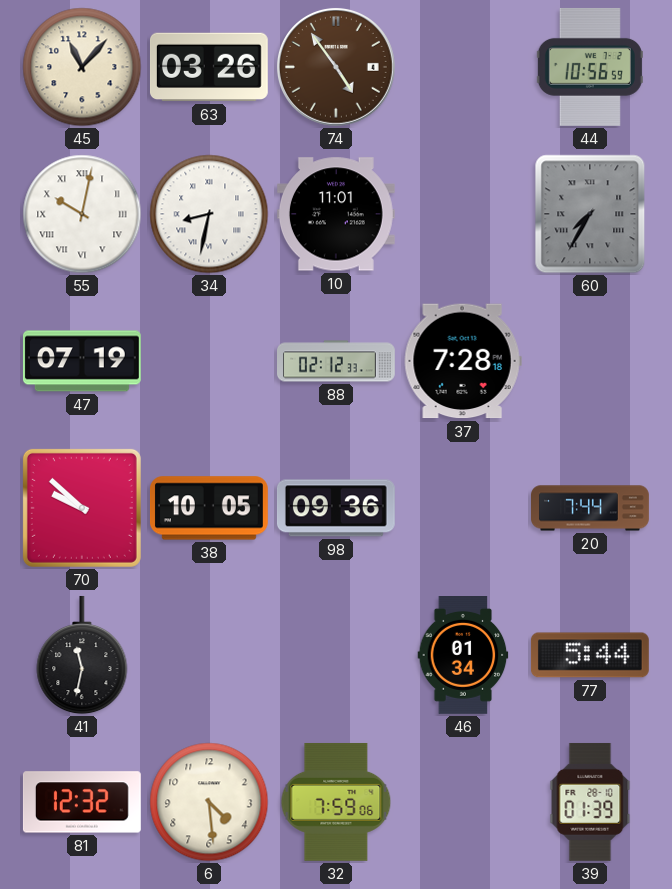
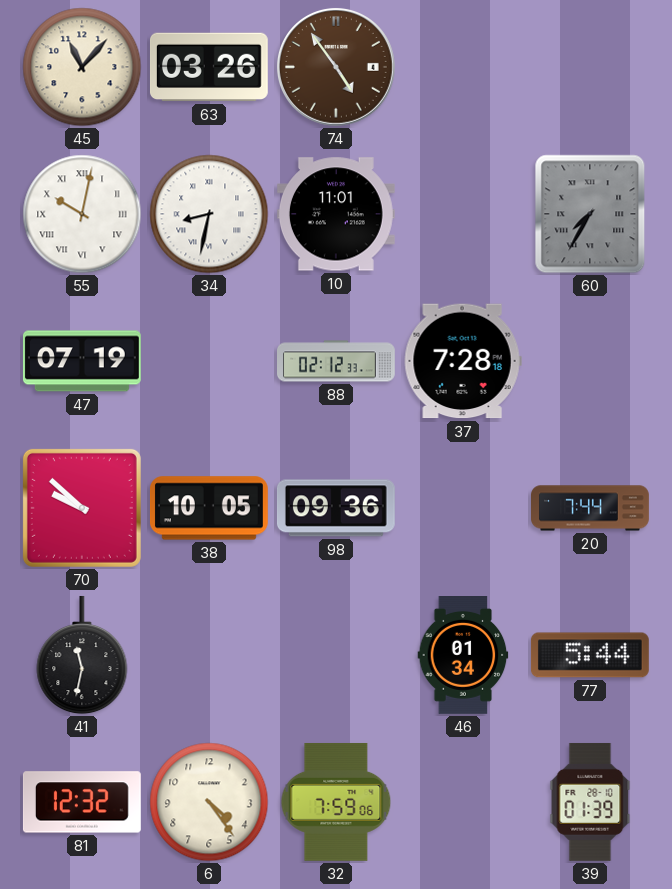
44: 10:56 -> none (590, 67)
6: 4:29 -> 4:24 (209, 802)
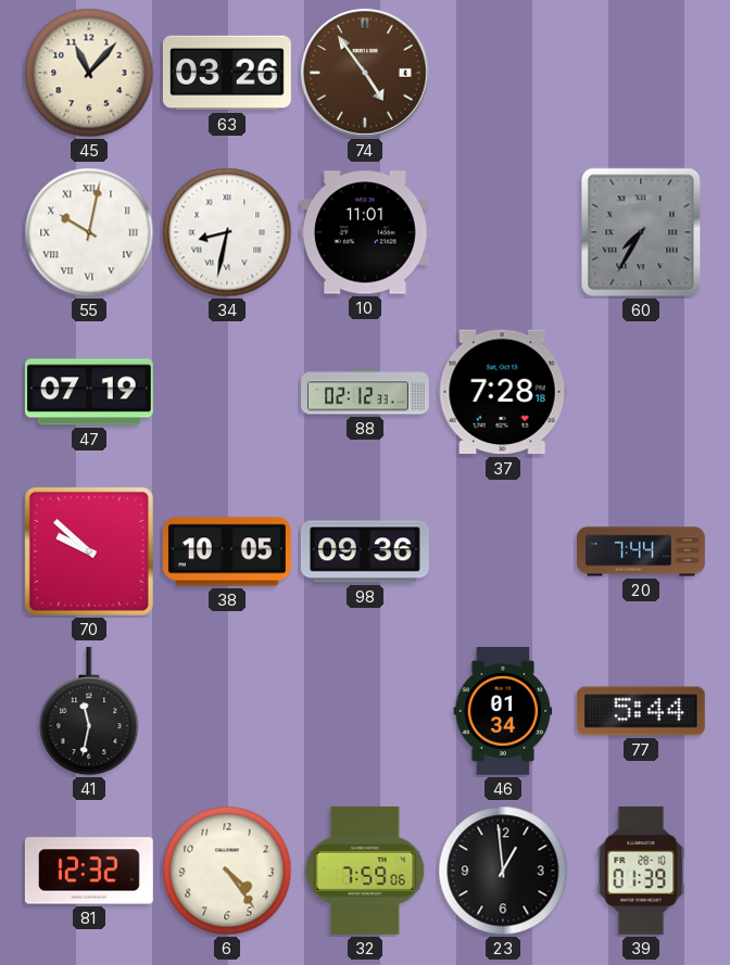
23: none -> 12:59 (503, 871)
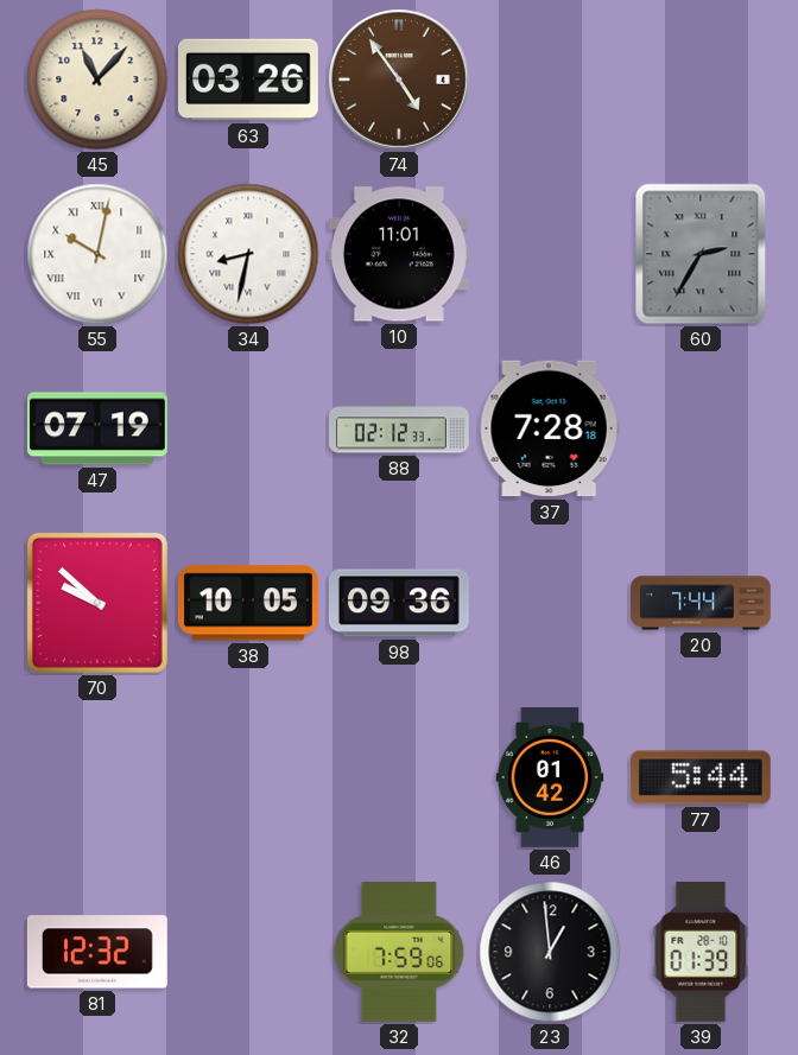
60: 7:35 -> 2:35 (701, 254)
41: 11:32 -> none (89, 711)
46: 01:34 -> 01:42 (550, 778)
6: 4:24 -> none (227, 871)
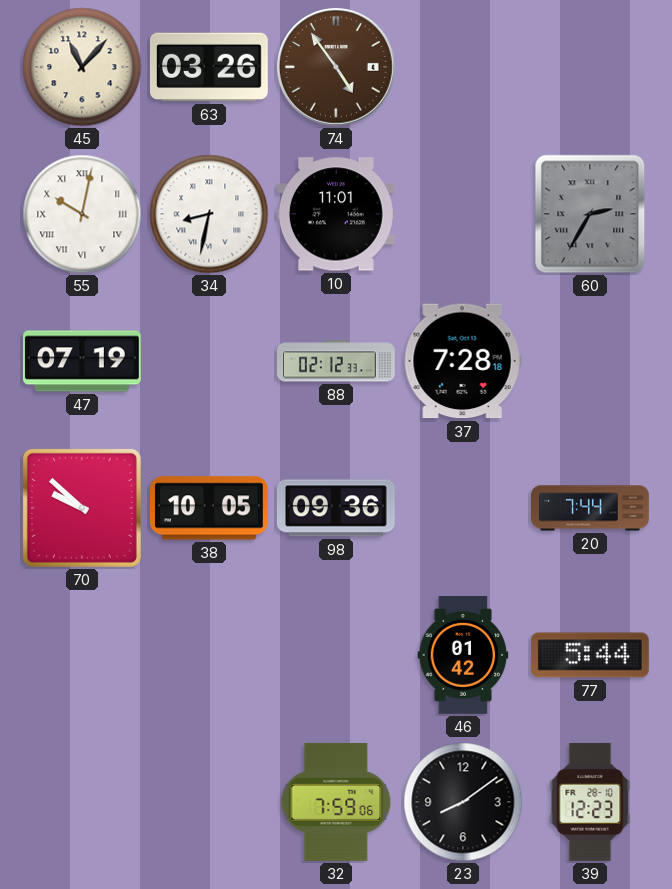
81: 12:32 -> none (97, 952)
23: 12:59 -> 8:09 (463, 802)
39: 01:39 -> 12:23 (590, 802)
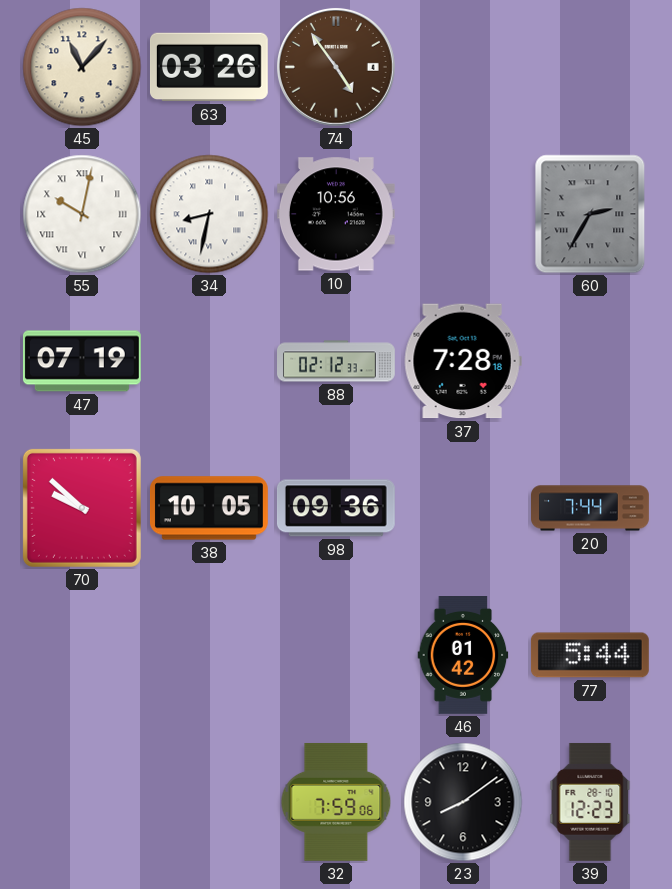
10: 11:01 -> 10:56 (336, 214)
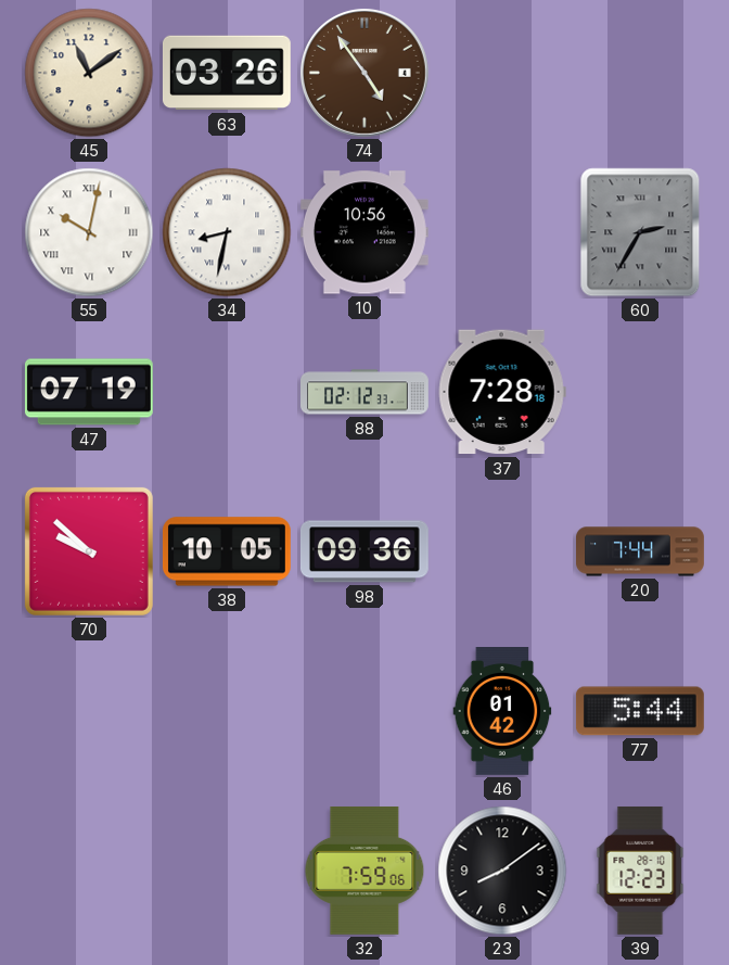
45: 11:07 -> 11:09 (89, 73)
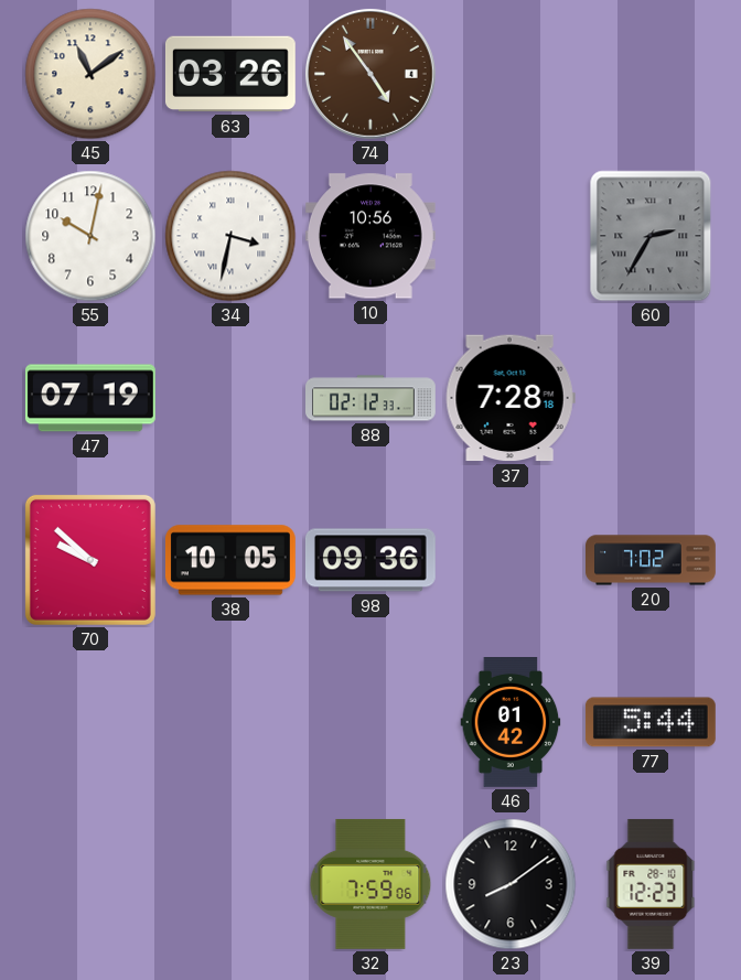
55 numerals: Roman -> Arabic (90, 236)
34: 8:32 -> 3:32 (230, 236)
20: 7:44 -> 7:02 (651, 560)
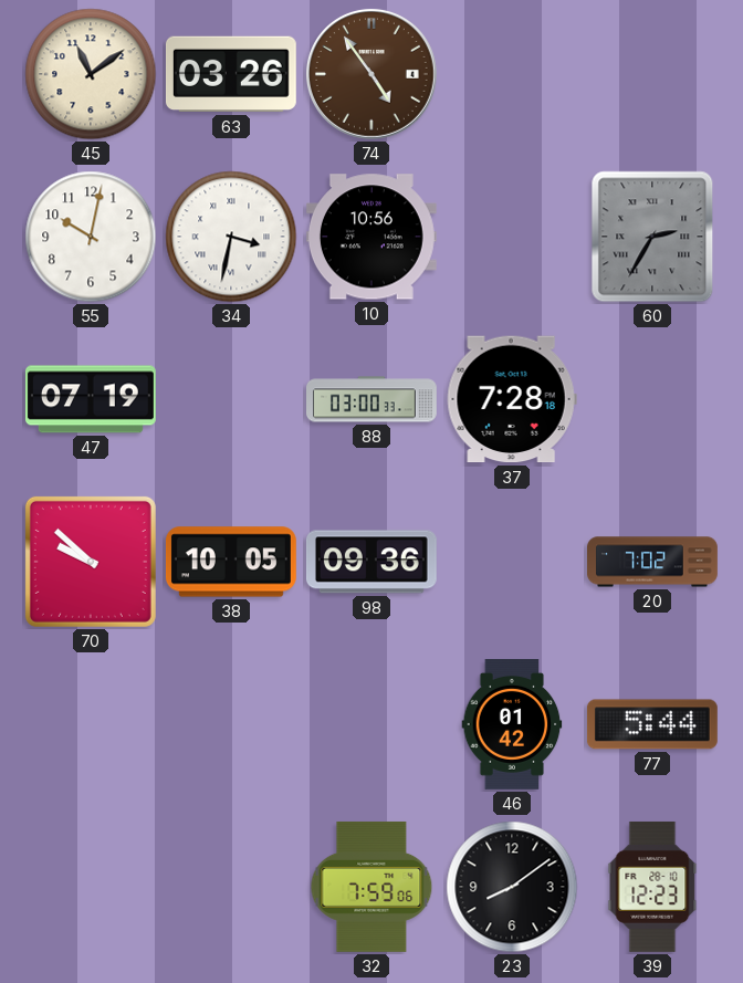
88: 02:12 -> 03:00 (373, 399)
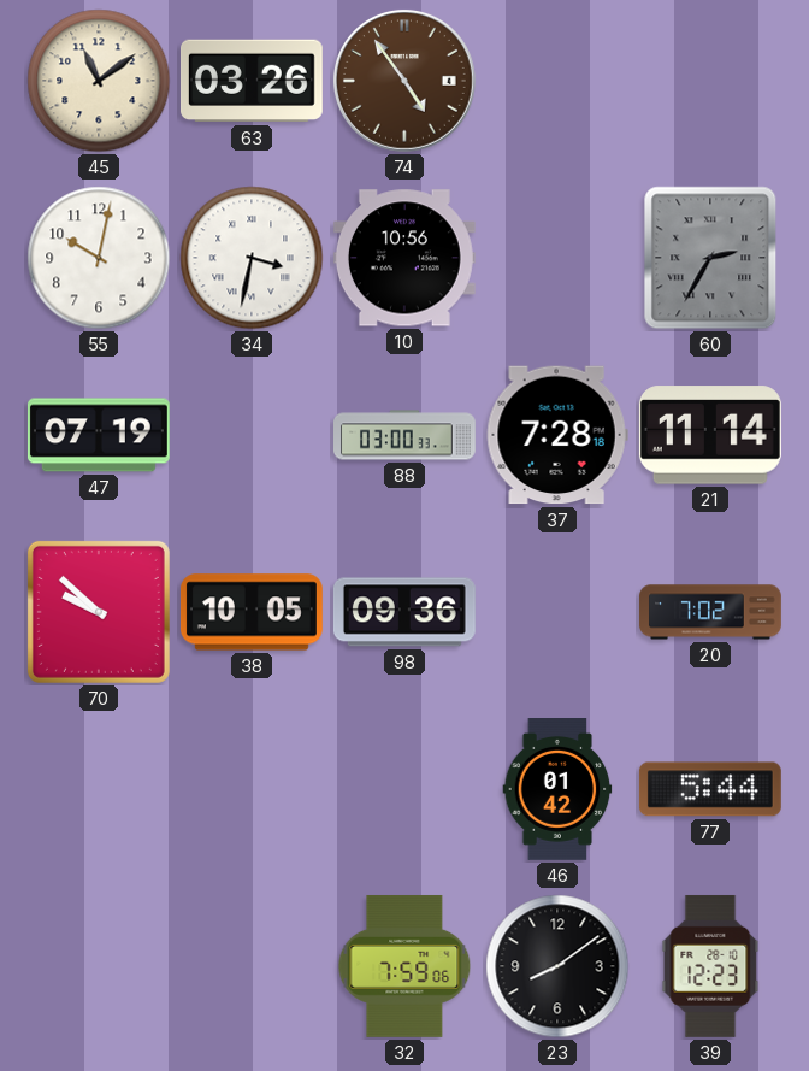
21: none -> 11:14 (710, 435)
